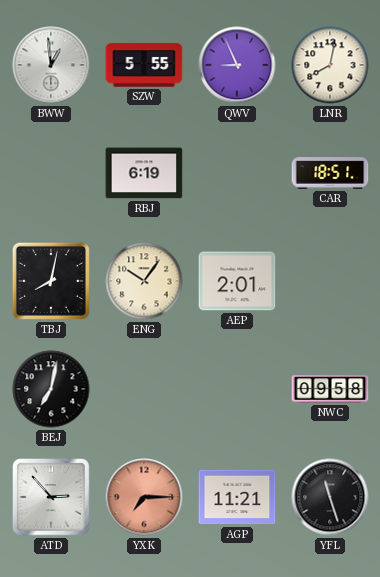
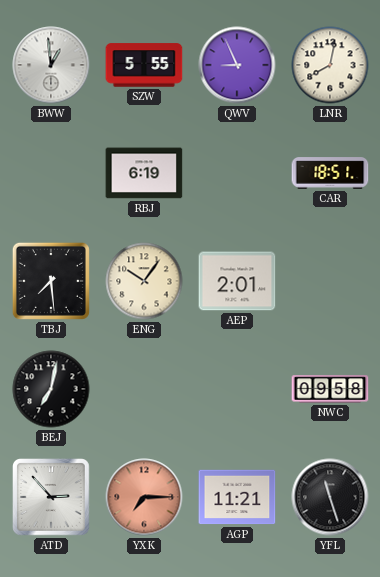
TBJ: 8:02 -> 7:29 (51, 281)
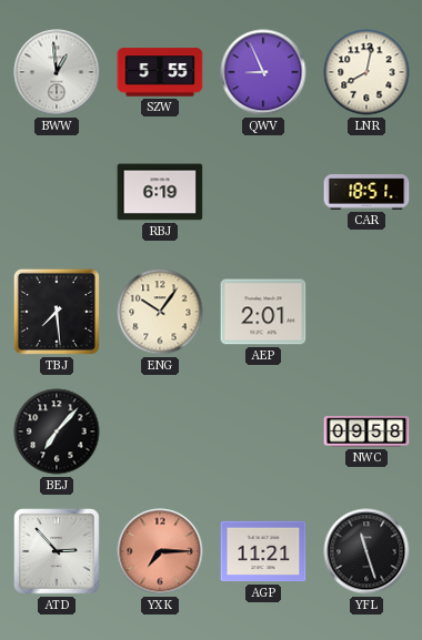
BEJ: 7:02 -> 7:07 (57, 431)
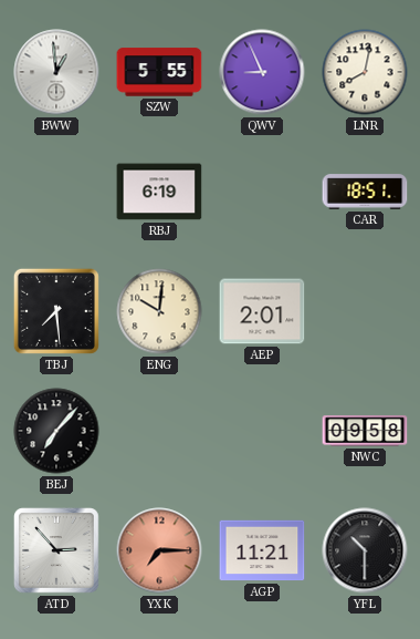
ENG: 10:06 -> 10:01 (159, 311)
YFL: 11:27 -> 10:30 (365, 550)
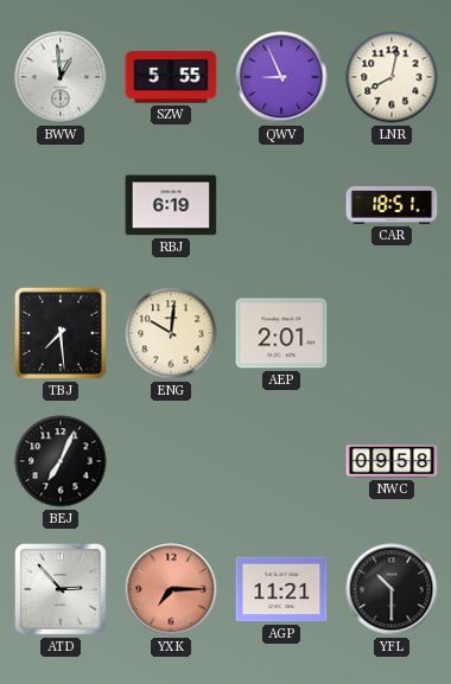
BEJ: 7:07 -> 7:04 (61, 461)
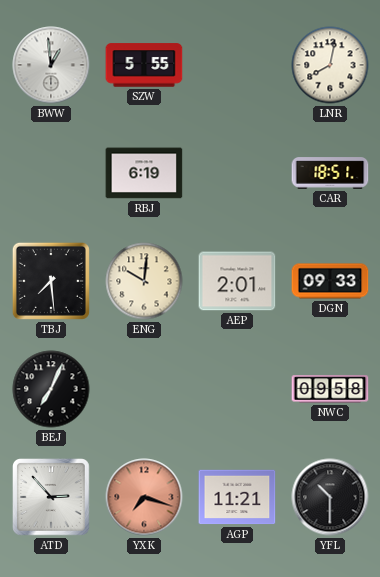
QWV: 8:56 -> none (281, 77)
DGN: none -> 09:33 (330, 281)
YXK: 7:15 -> 7:18 (144, 497)
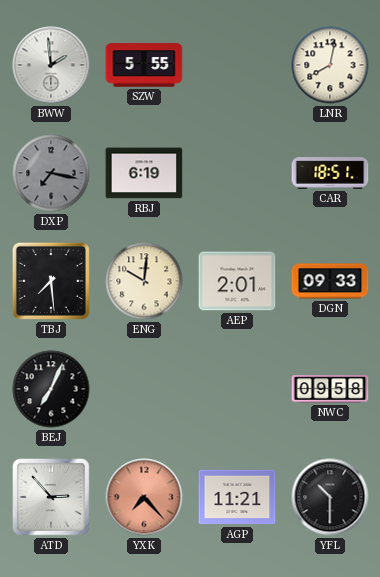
BWW: 12:59 -> 1:59 (51, 65)
DXP: none -> 7:17 (51, 173)
YXK: 7:18 -> 7:23 (144, 497)
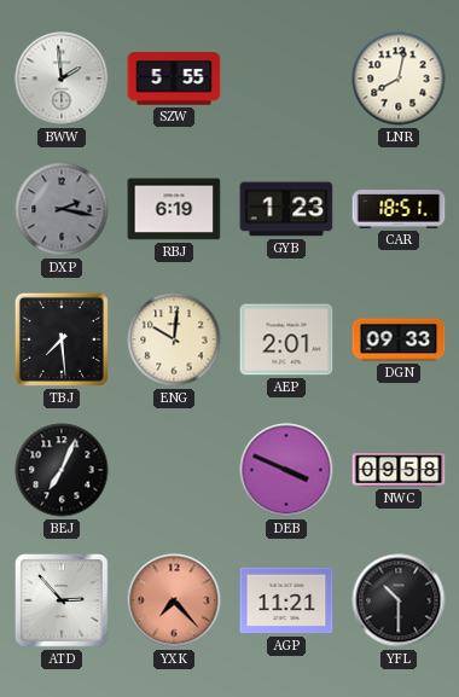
DXP: 7:17 -> 2:17 (62, 209)
GYB: none -> 1:23 (286, 209)
DEB: none -> 3:49 (286, 470)
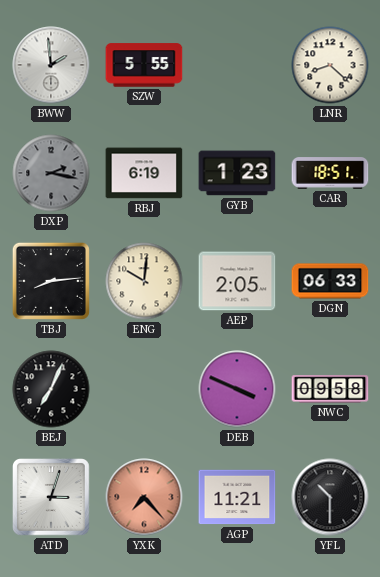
LNR: 8:02 -> 8:22 (330, 65)
TBJ: 7:29 -> 8:14 (51, 281)
AEP: 2:01 -> 2:05 (237, 281)
DGN: 09:33 -> 06:33 (330, 281)
ATD: 2:53 -> 3:03 (52, 498)
